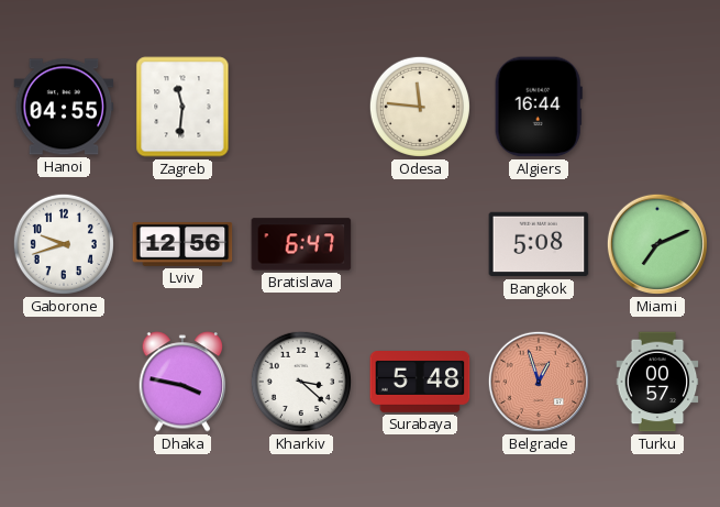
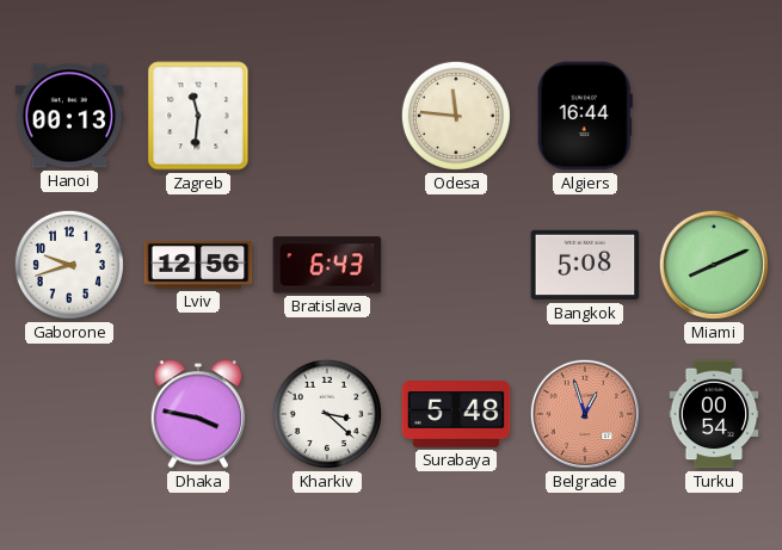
Hanoi: 04:55 -> 00:13 (69, 116)
Bratislava: 6:47 -> 6:43 (327, 265)
Miami: 7:11 -> 8:11 (714, 265)
Turku: 00:57 -> 00:54 (714, 414)
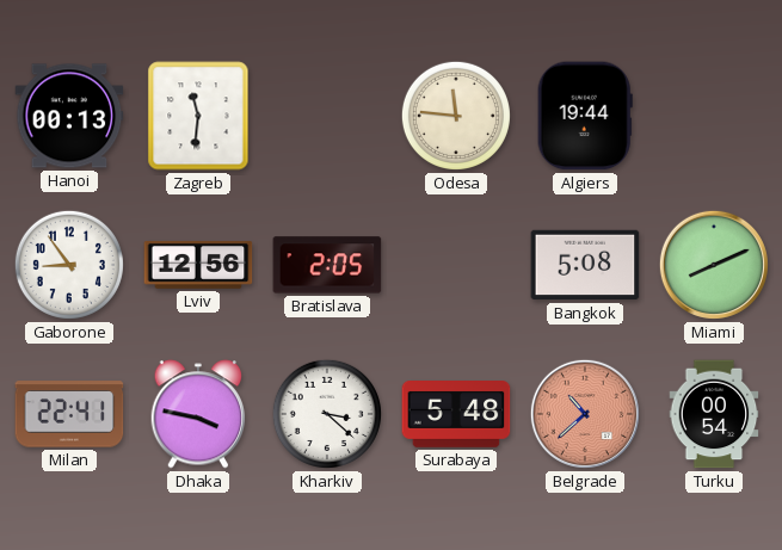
Algiers: 16:44 -> 19:44 (585, 116)
Gaborone: 9:42 -> 8:54 (69, 265)
Bratislava: 6:43 -> 2:05 (327, 265)
Milan: none -> 22:41 (69, 414)
Belgrade: 12:57 -> 10:38 (585, 414)
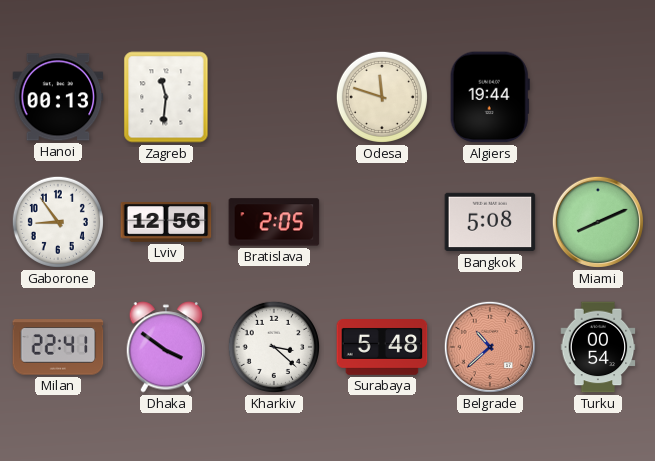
Odesa: 11:46 -> 11:48 (382, 97)
Dhaka: 3:47 -> 3:51 (166, 347)
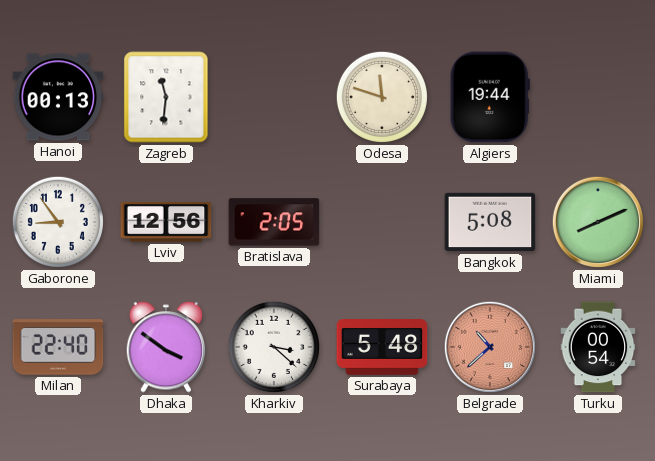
Milan: 22:41 -> 22:40 (58, 347)
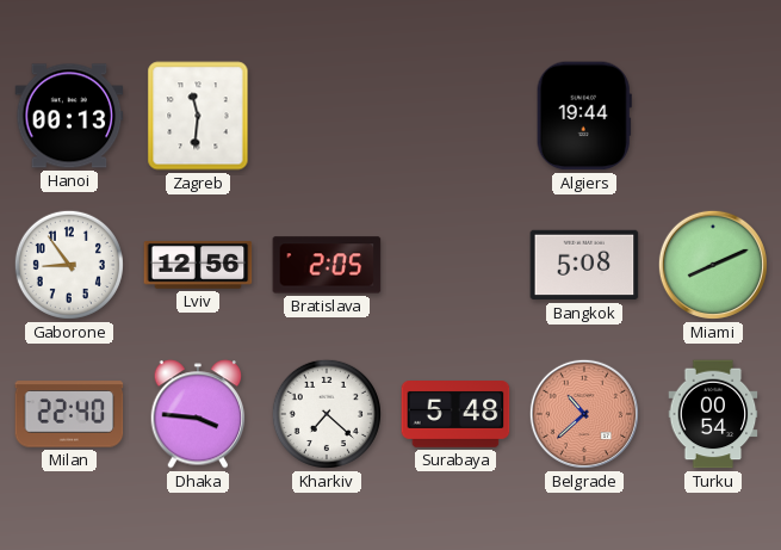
Odesa: 11:48 -> none (382, 97)
Dhaka: 3:51 -> 3:46 (198, 414)
Kharkiv: 3:22 -> 7:22 (327, 414)
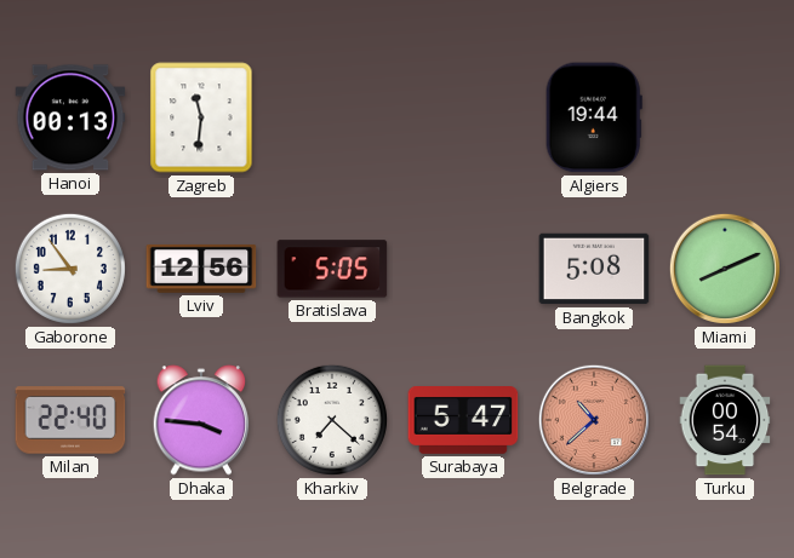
Bratislava: 2:05 -> 5:05 (332, 269)
Surabaya: 5:48 -> 5:47 (463, 421)
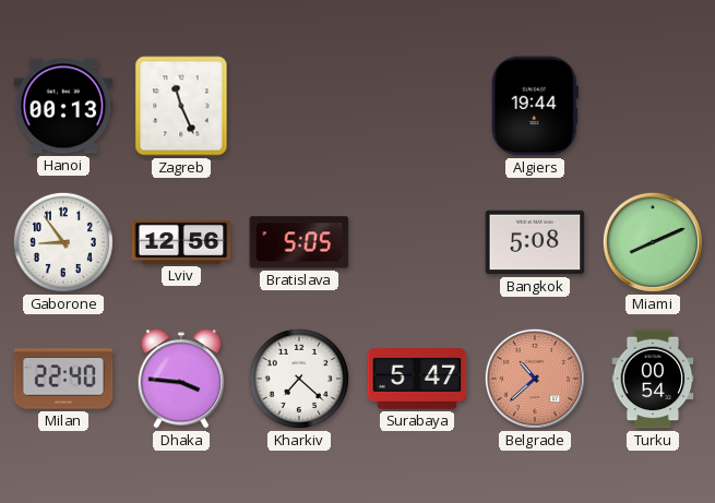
Zagreb: 11:31 -> 11:26 (181, 106)
